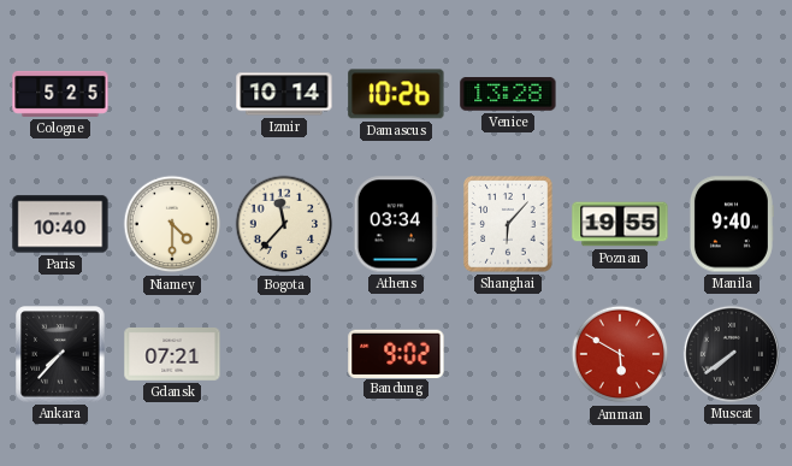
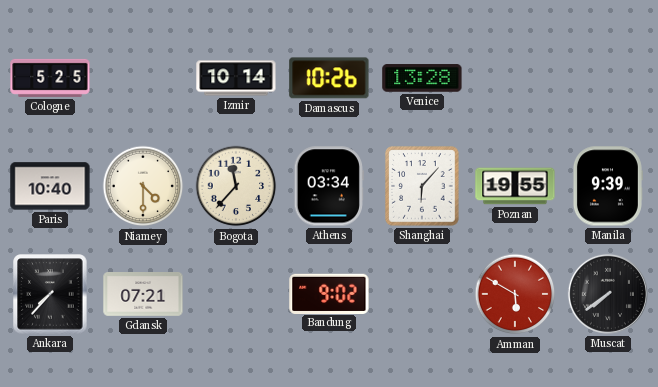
Manila: 9:40 -> 9:39 (607, 186)
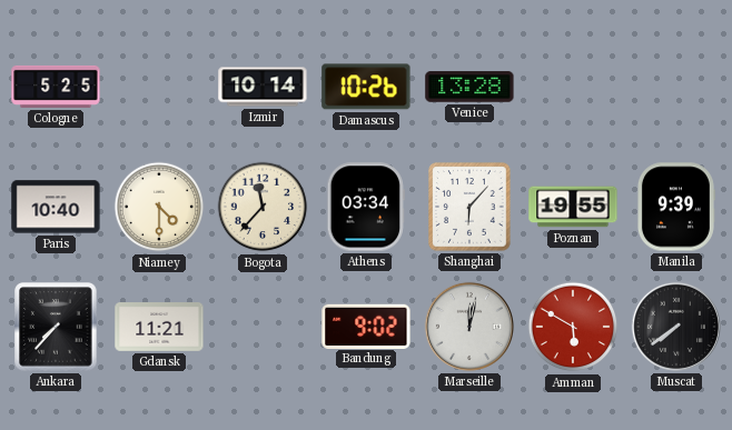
Gdansk: 07:21 -> 11:21 (159, 328)
Marseille: none -> 12:02 (469, 327)
